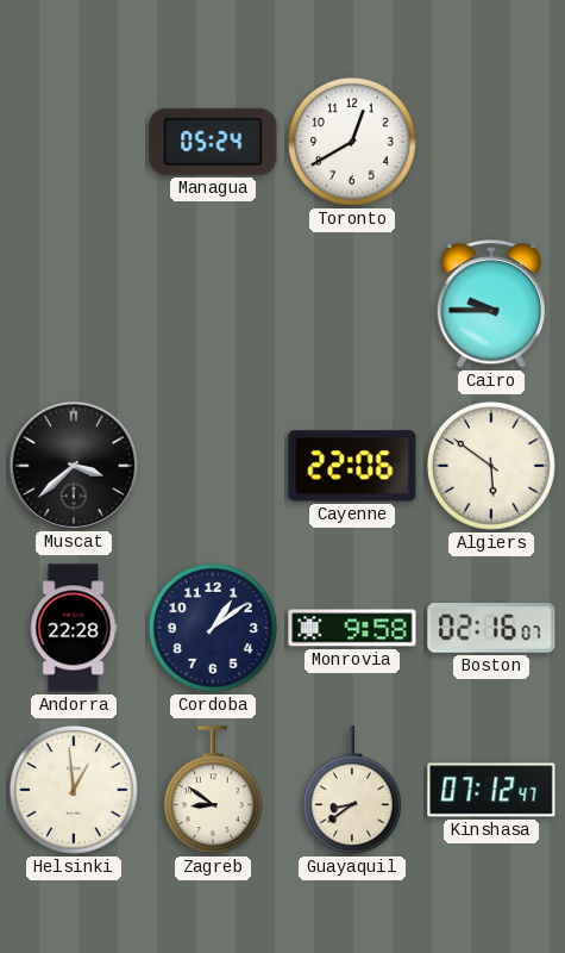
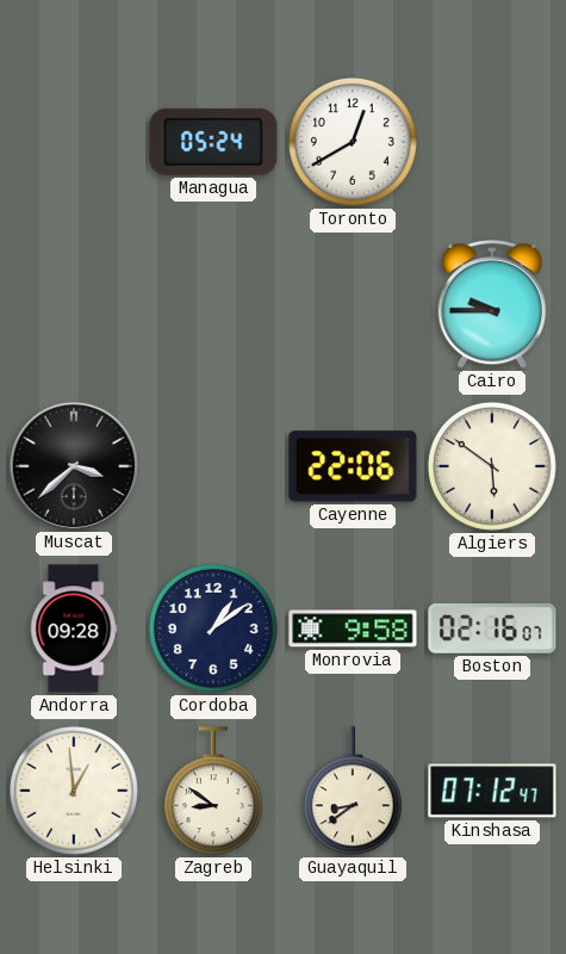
Andorra: 22:28 -> 09:28 (74, 628)
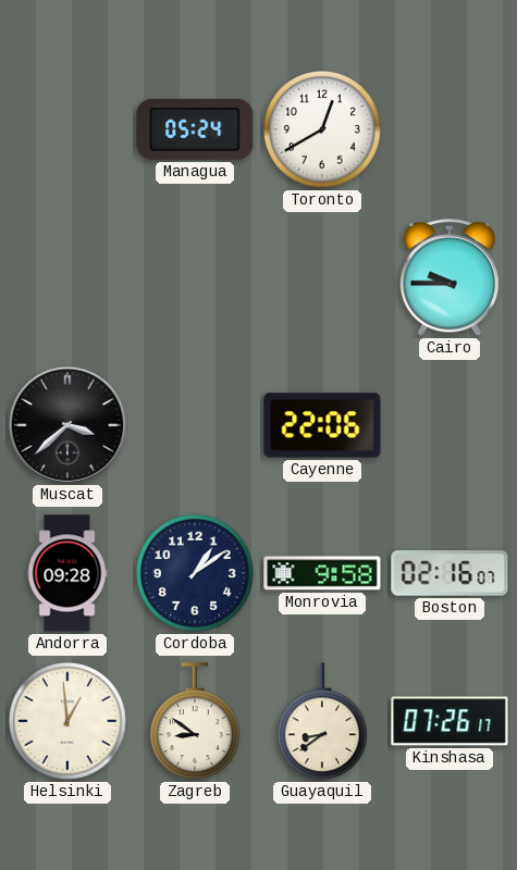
Algiers: 5:51 -> none (492, 466)
Kinshasa: 07:12 -> 07:26 (450, 721)
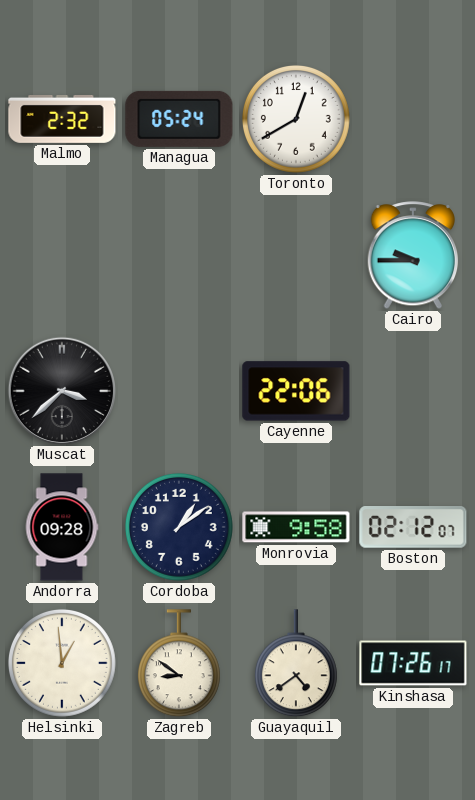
Malmo: none -> 2:32 (62, 119)
Boston: 02:16 -> 02:12 (413, 528)
Guayaquil: 8:39 -> 4:39 (296, 664)
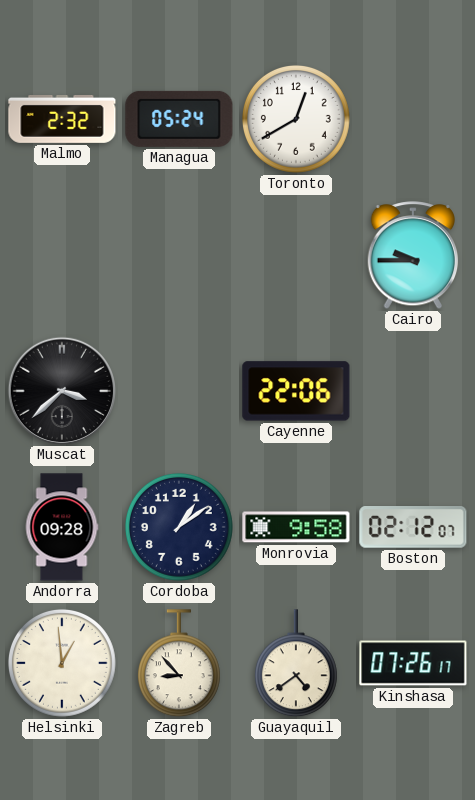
Zagreb: 8:51 -> 8:53 (179, 664)
